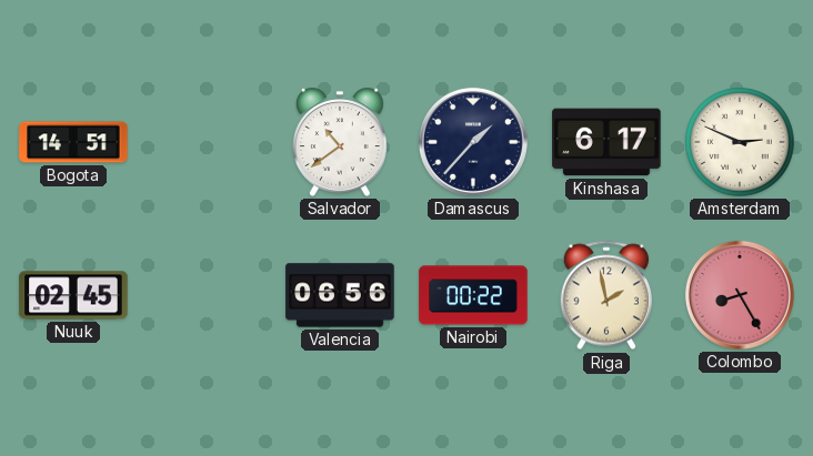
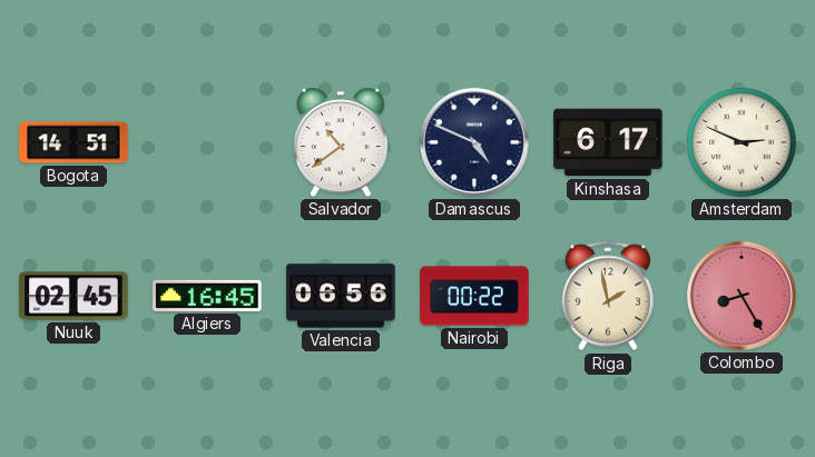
Damascus: 1:37 -> 4:49 (474, 142)
Algiers: none -> 16:45 (207, 296)
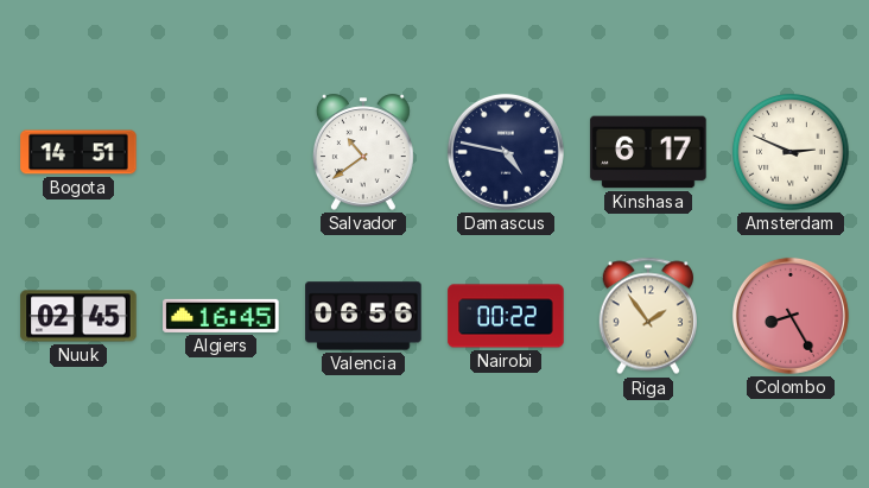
Damascus: 4:49 -> 4:47 (506, 152)
Riga: 1:58 -> 1:54 (648, 316)
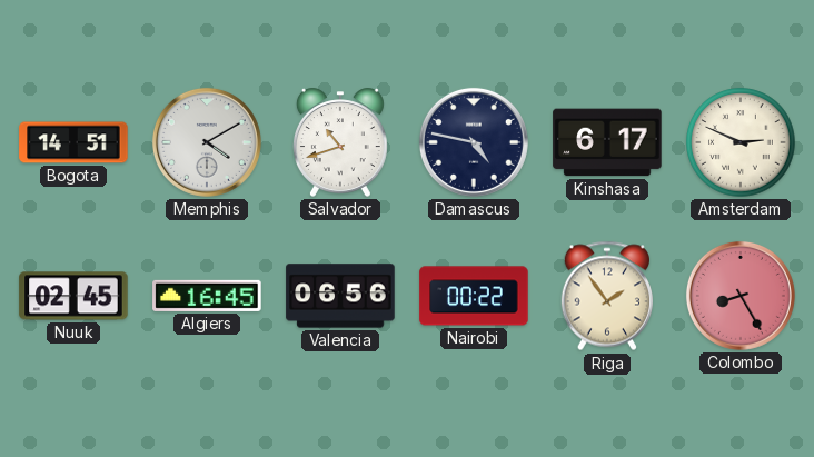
Memphis: none -> 4:10 (207, 142)
Salvador: 10:39 -> 10:42 (340, 142)
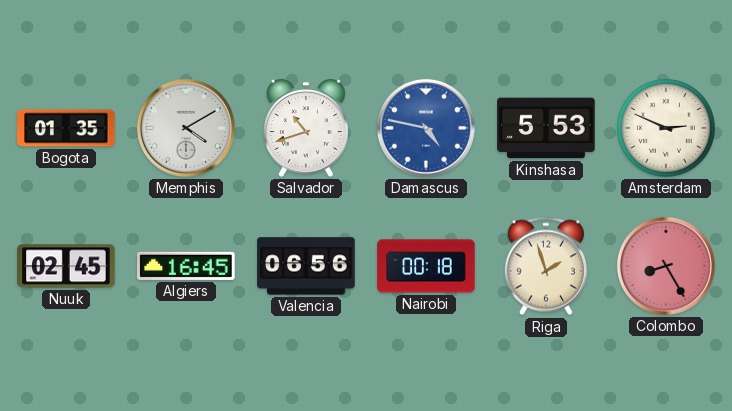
Bogota: 14:51 -> 01:35 (66, 128)
Damascus dial: navy -> blue (426, 128)
Kinshasa: 6:17 -> 5:53 (546, 128)
Nairobi: 00:22 -> 00:18 (426, 266)
Riga: 1:54 -> 1:57 (546, 266)
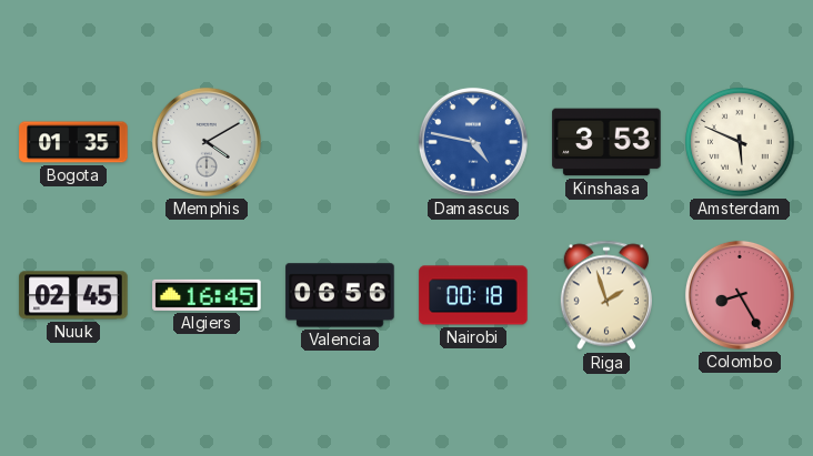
Salvador: 10:42 -> none (306, 128)
Kinshasa: 5:53 -> 3:53 (606, 142)
Amsterdam: 2:49 -> 5:49 (740, 142)
